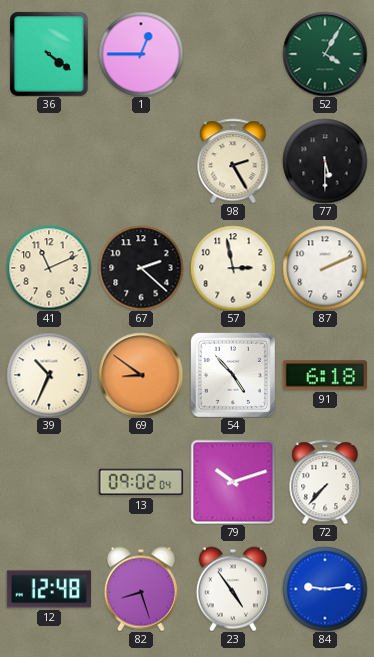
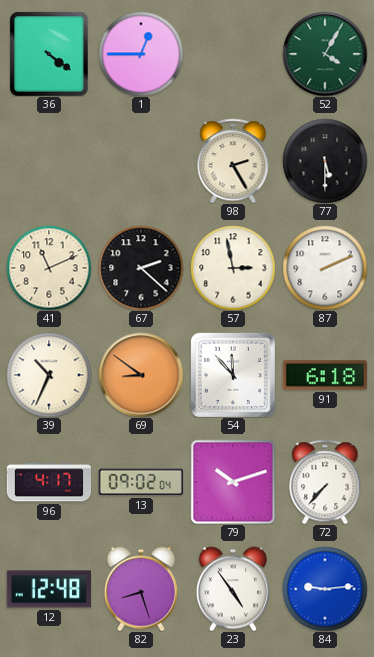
54: 4:53 -> 11:53 (233, 375)
96: none -> 4:17 (49, 482)
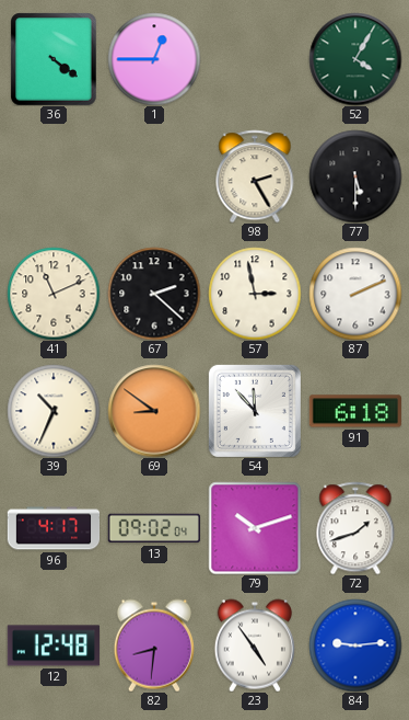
72: 7:37 -> 1:42 (355, 528)
82: 8:27 -> 8:31 (154, 645)
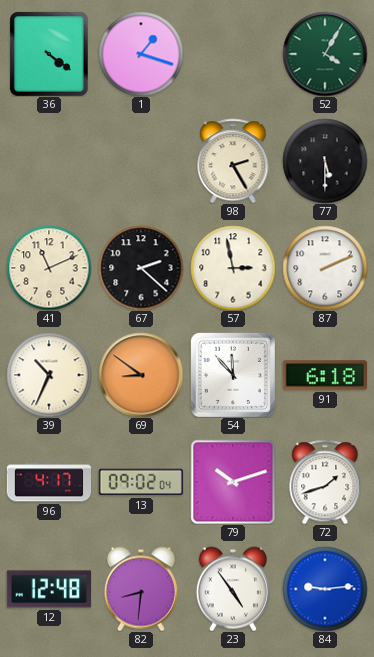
1: 12:45 -> 1:18 (141, 54)
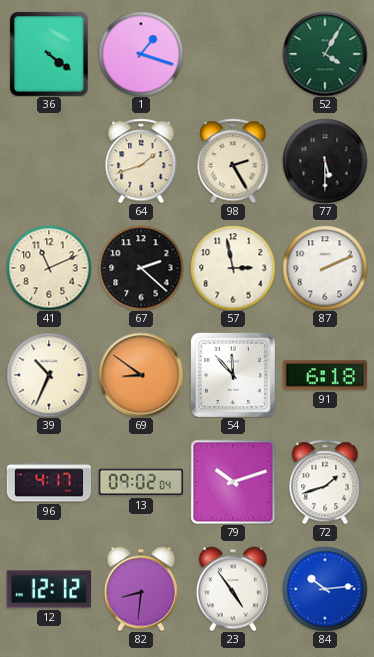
64: none -> 1:42 (141, 161)
12: 12:48 -> 12:12 (48, 589)
84: 9:14 -> 10:14 (325, 589)
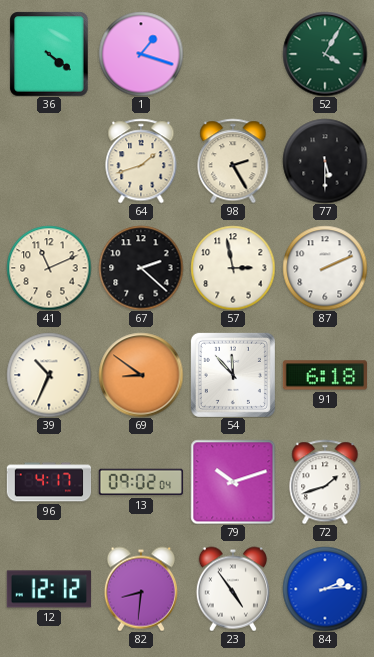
84: 10:14 -> 2:14 (325, 589)
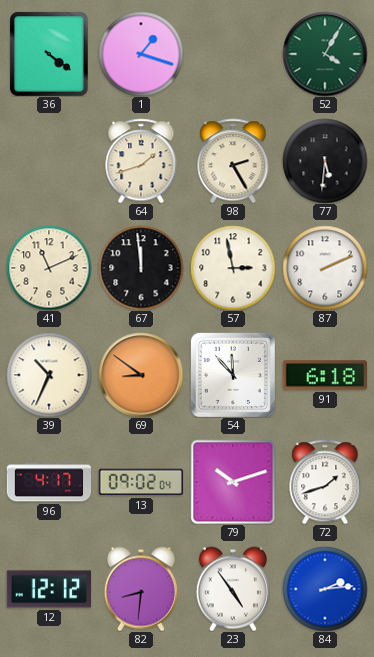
77: 5:30 -> 5:31 (325, 161)
67: 2:22 -> 11:59 (141, 268)
